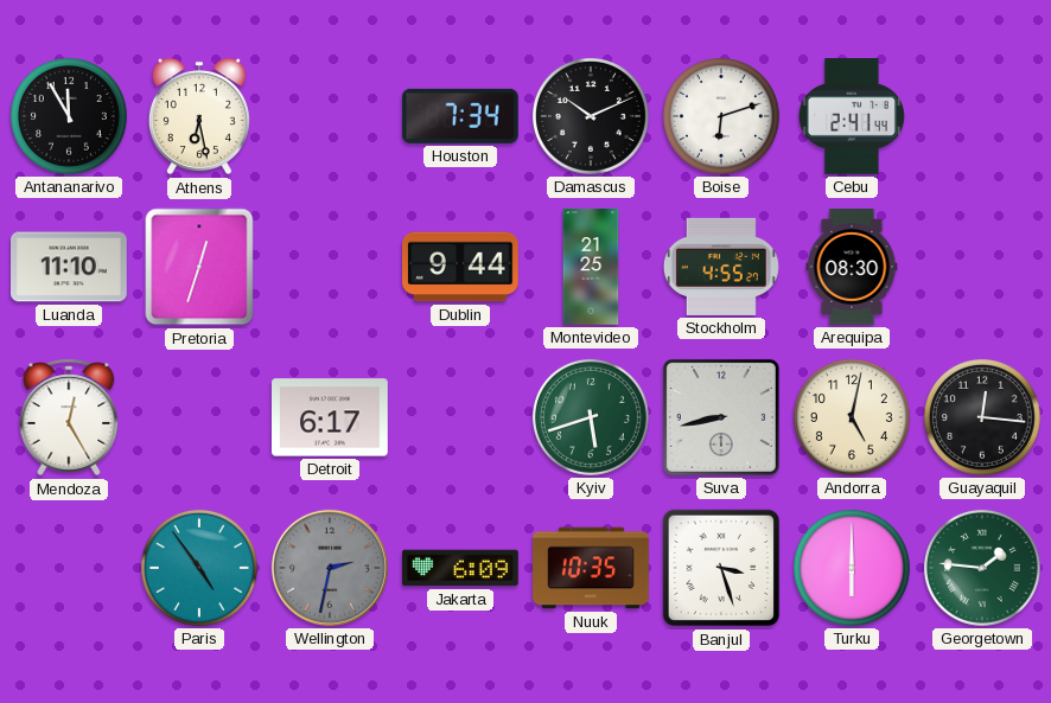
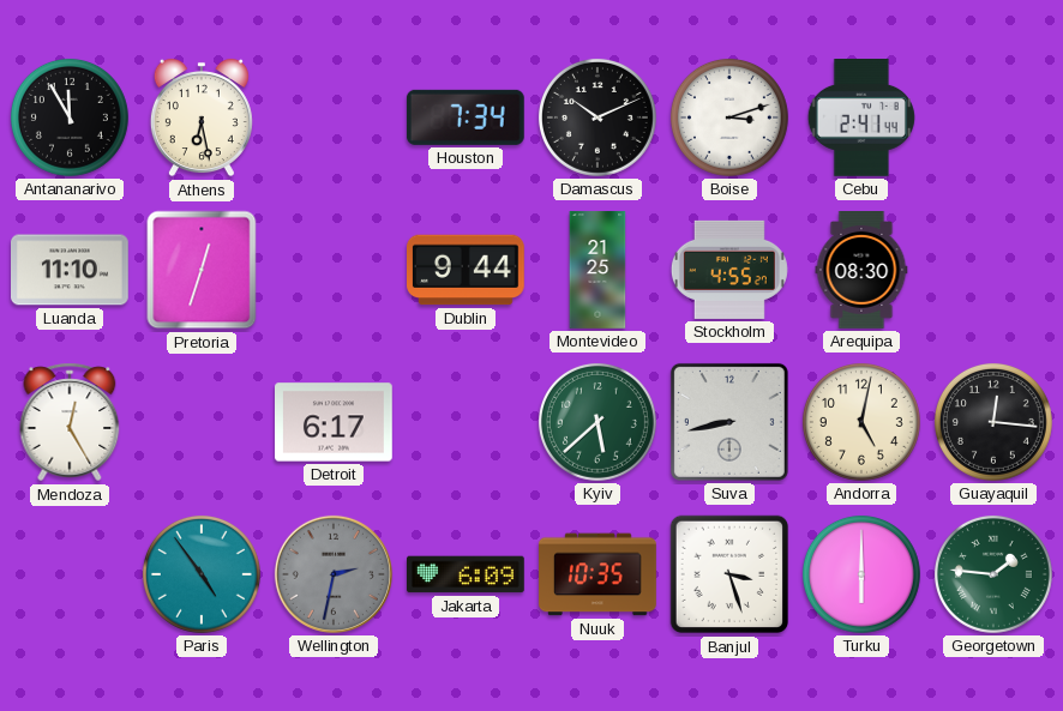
Boise: 6:12 -> 3:12 (729, 118)
Kyiv: 5:42 -> 5:38 (597, 422)
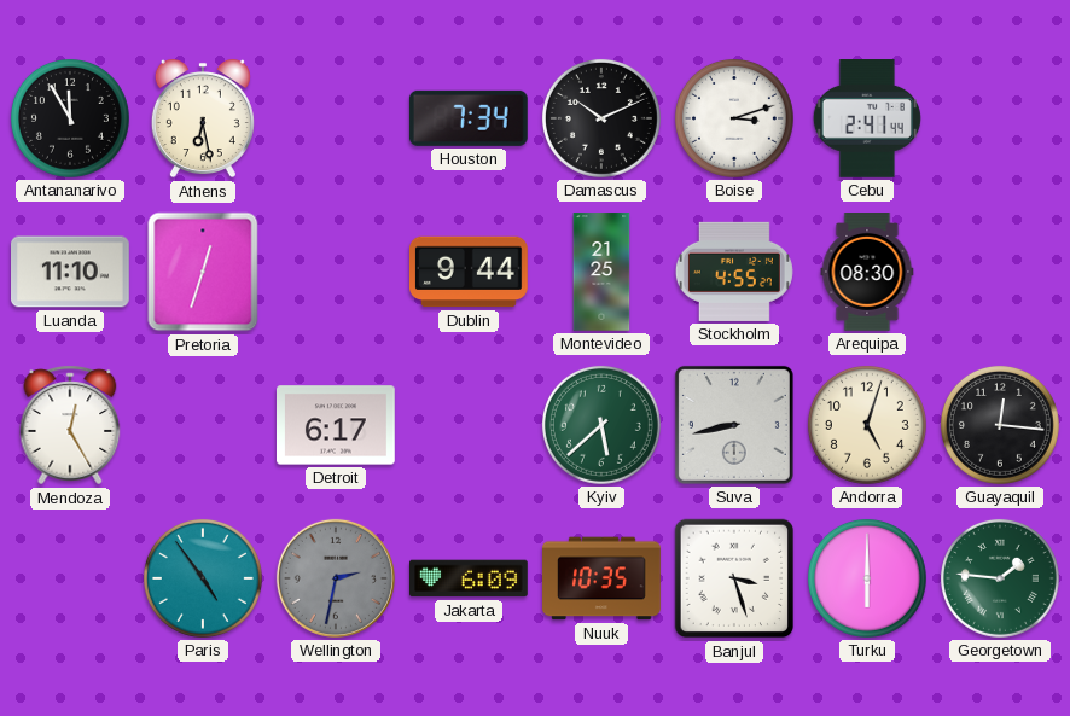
Andorra: 5:02 -> 5:03 (867, 425)
